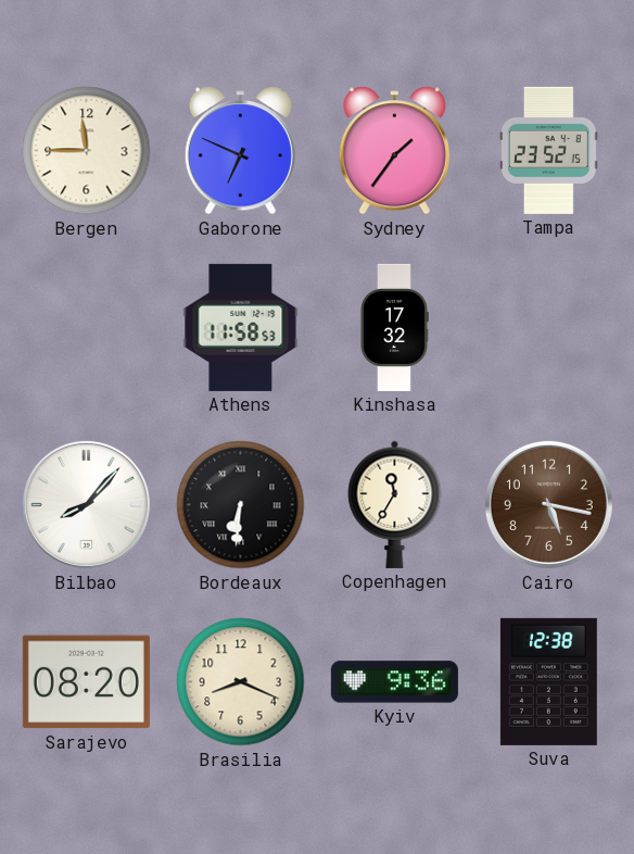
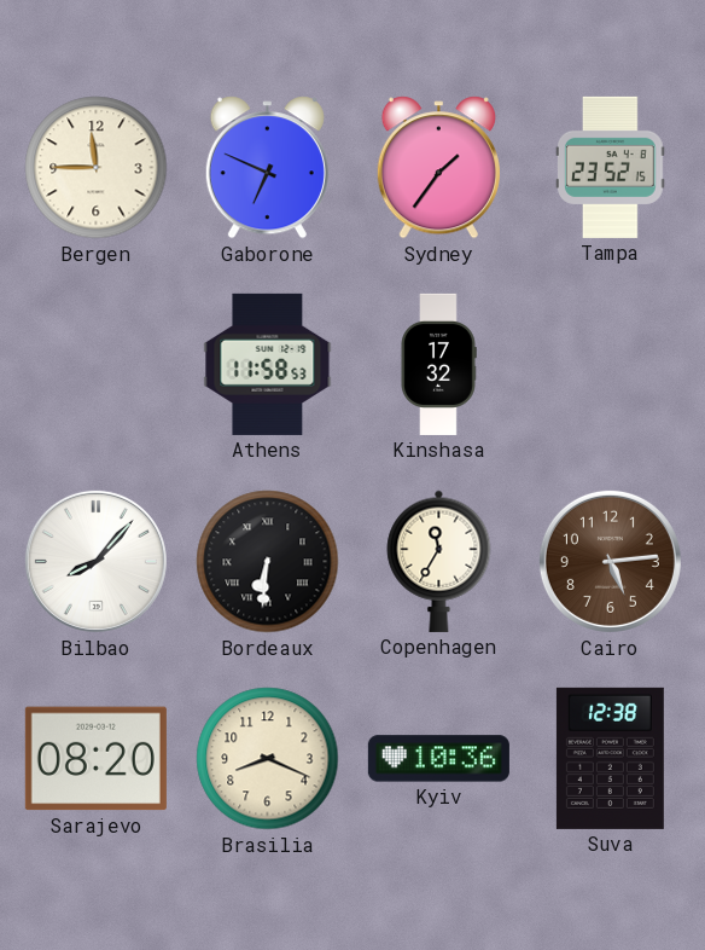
Cairo: 5:17 -> 5:14 (610, 561)
Kyiv: 9:36 -> 10:36 (438, 759)
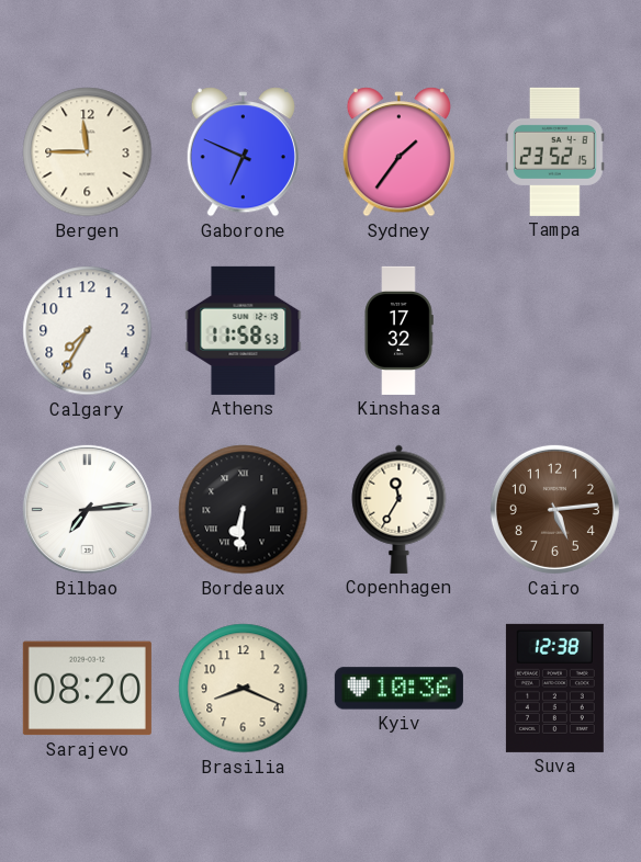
Calgary: none -> 7:35 (88, 331)
Bilbao: 8:07 -> 7:14 (87, 509)
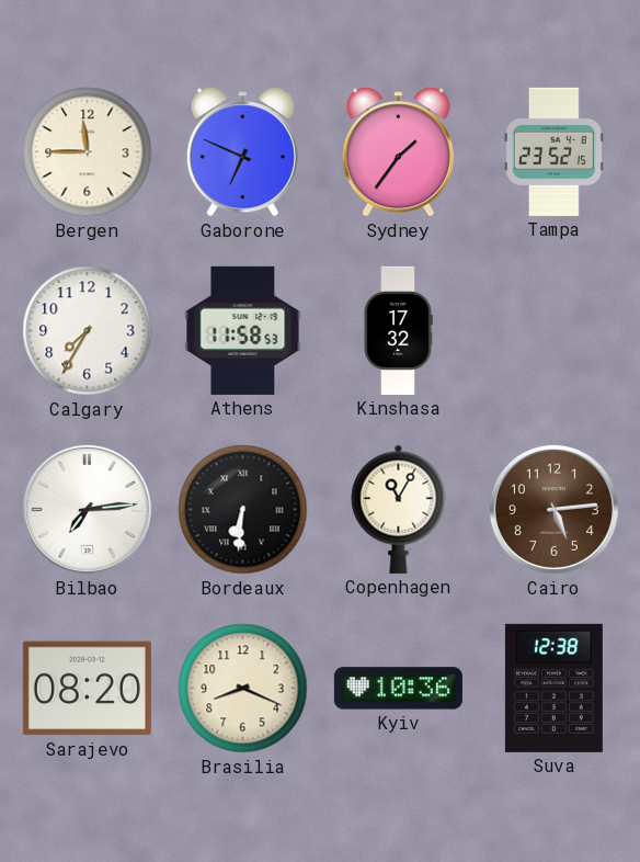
Copenhagen: 11:35 -> 11:05 (399, 509)
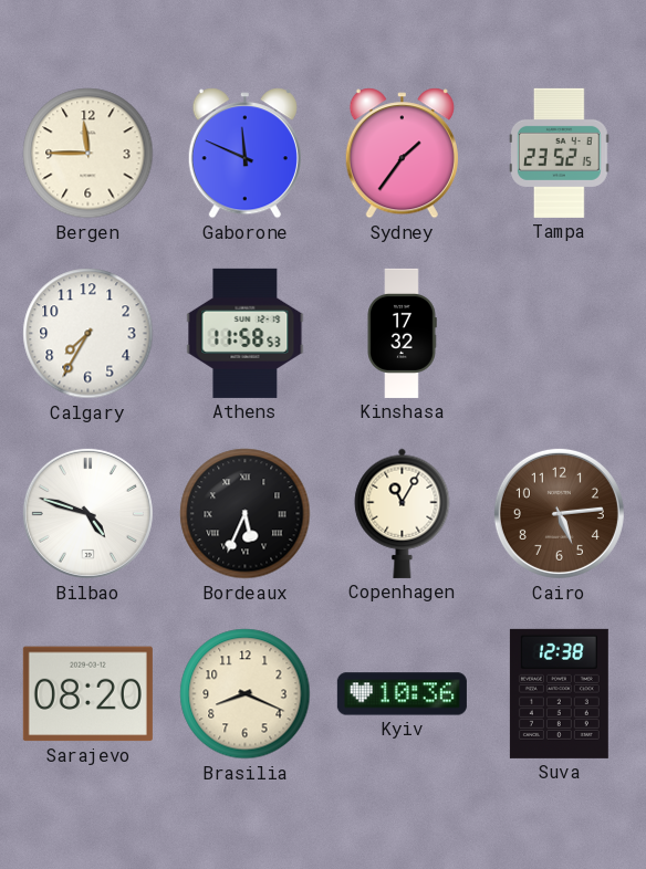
Gaborone: 6:49 -> 11:49 (244, 154)
Bilbao: 7:14 -> 4:48 (87, 513)
Bordeaux: 6:31 -> 5:34 (246, 514)
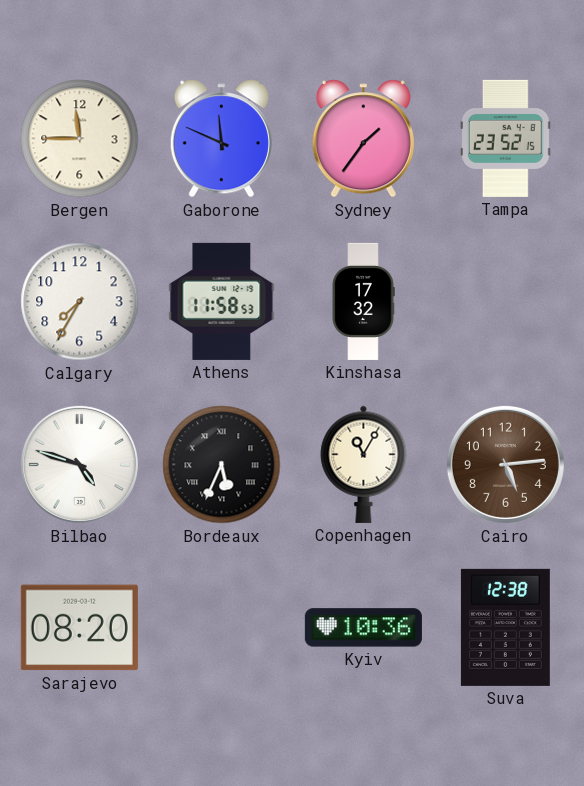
Brasilia: 8:19 -> none (246, 694)
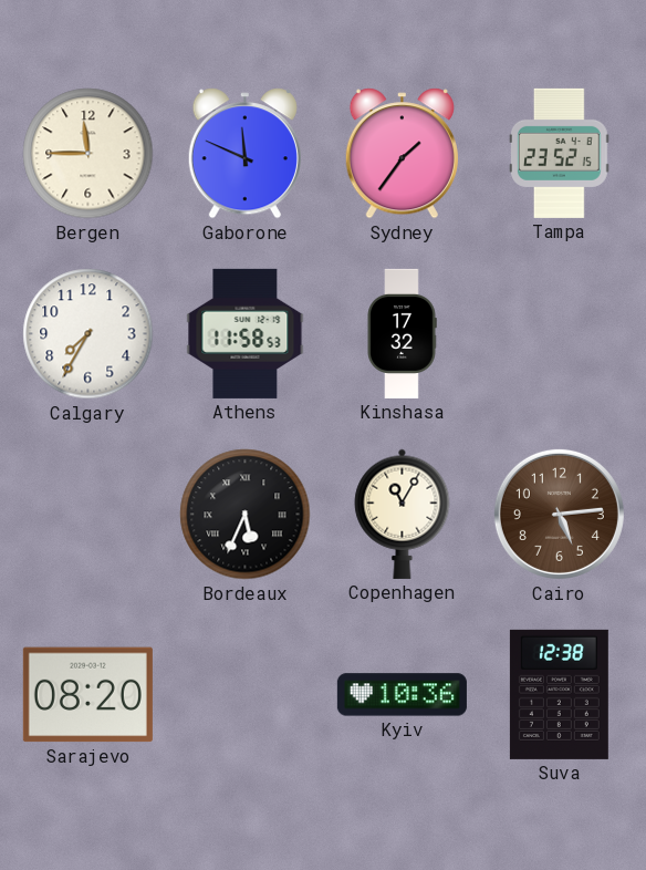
Bilbao: 4:48 -> none (79, 464)
